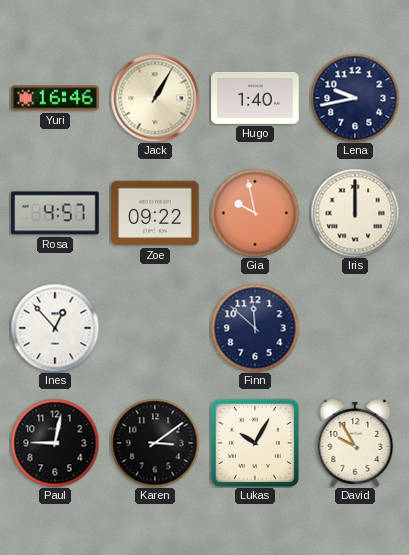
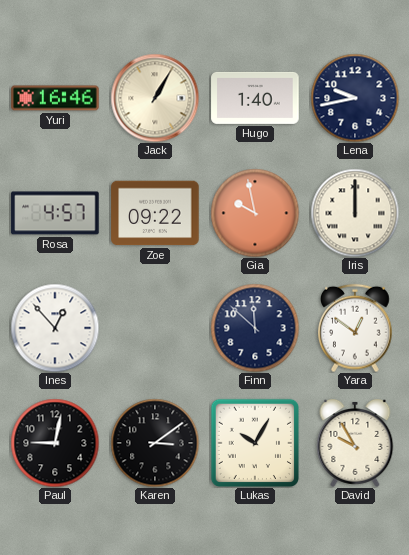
Yara: none -> 12:51 (356, 328)
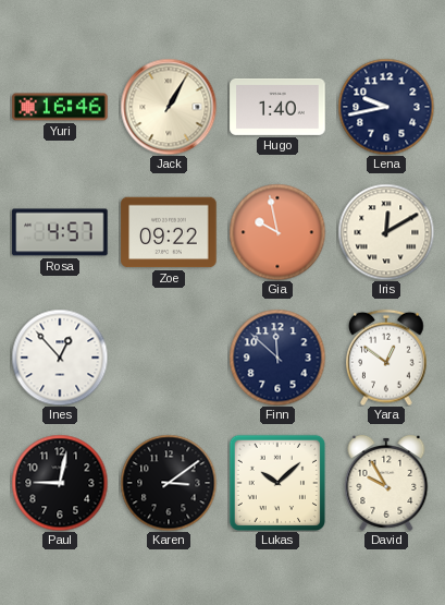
Iris: 12:00 -> 12:10 (386, 232)
Lukas: 10:05 -> 10:08 (276, 482)
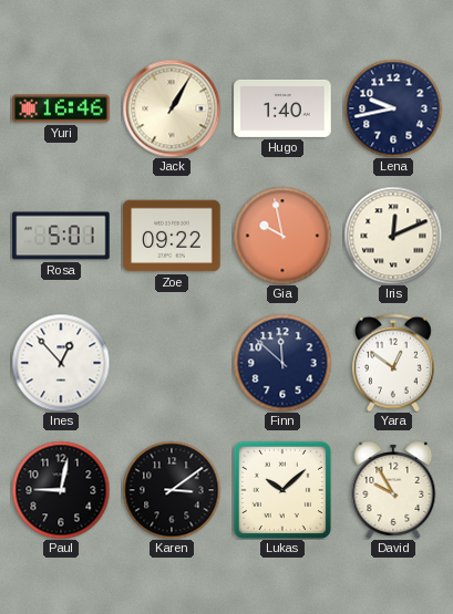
Rosa: 4:57 -> 5:01 (61, 236)
Iris: 12:10 -> 12:11 (393, 236)
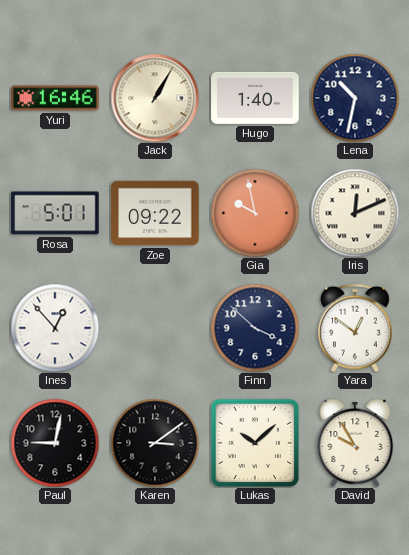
Lena: 9:43 -> 10:32 (355, 98)
Finn: 11:52 -> 3:52 (255, 328)
